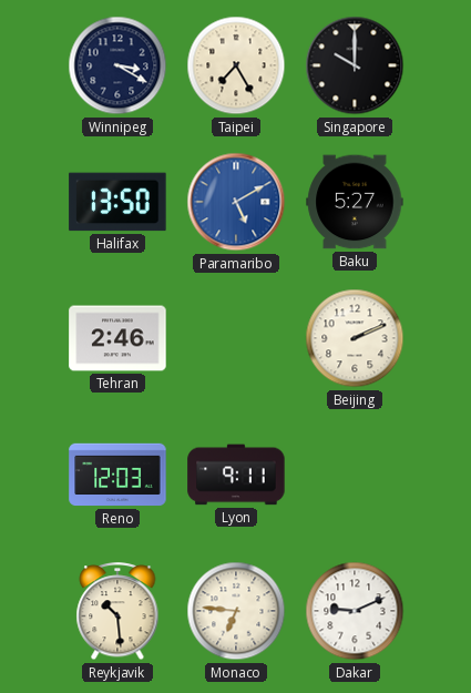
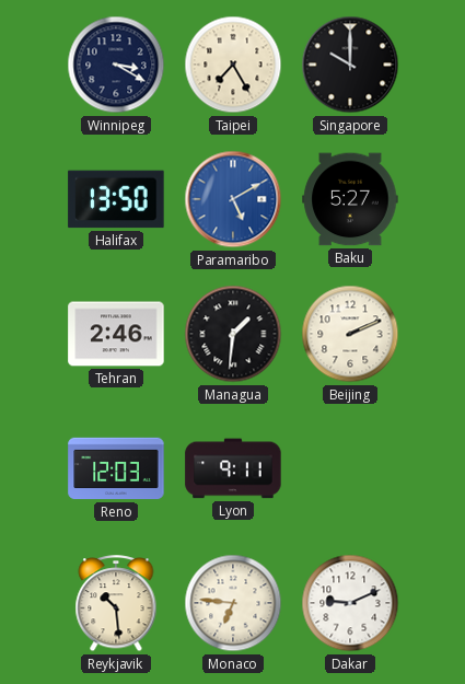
Managua: none -> 1:31 (233, 334)
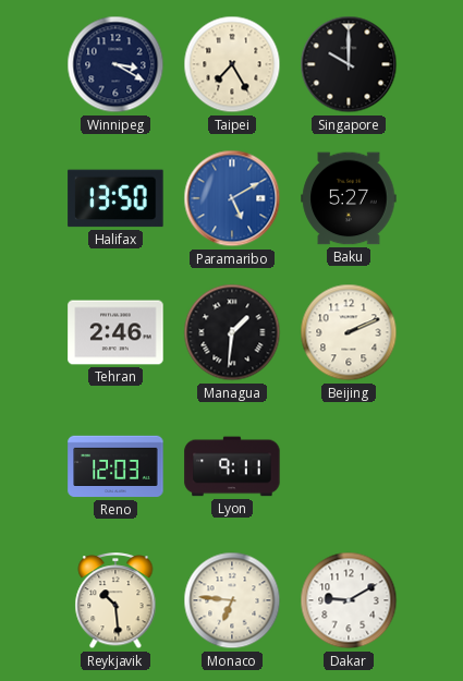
Dakar: 9:11 -> 9:10 (349, 600)
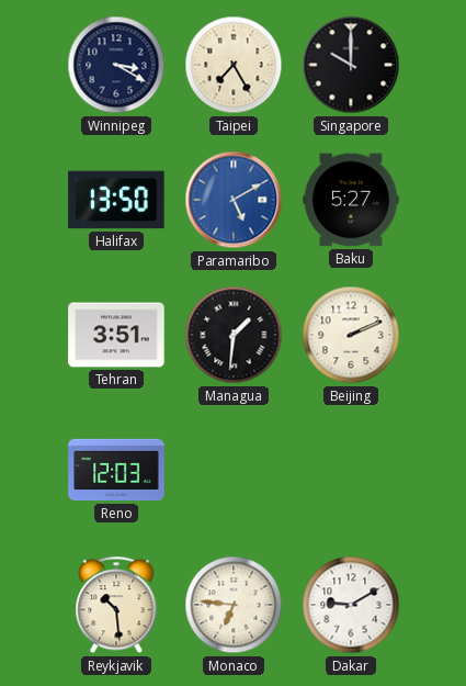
Tehran: 2:46 -> 3:51 (116, 335)
Lyon: 9:11 -> none (232, 466)
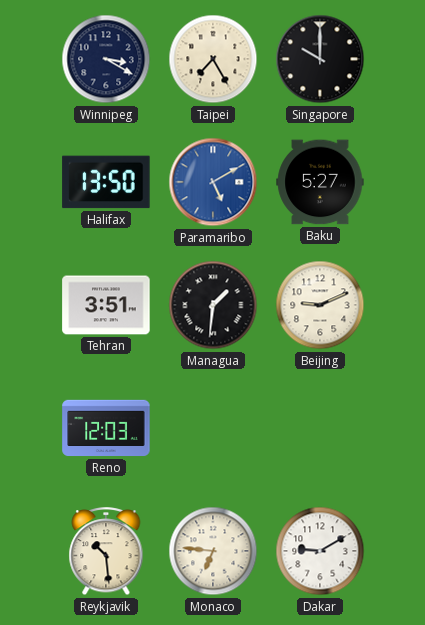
Beijing: 2:11 -> 9:11 (320, 305)
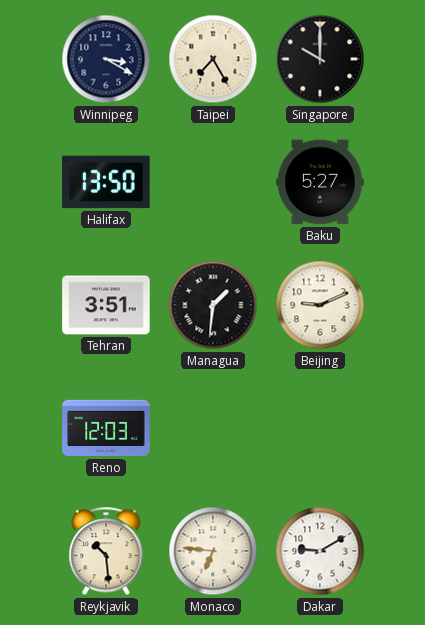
Paramaribo: 5:10 -> none (213, 182)
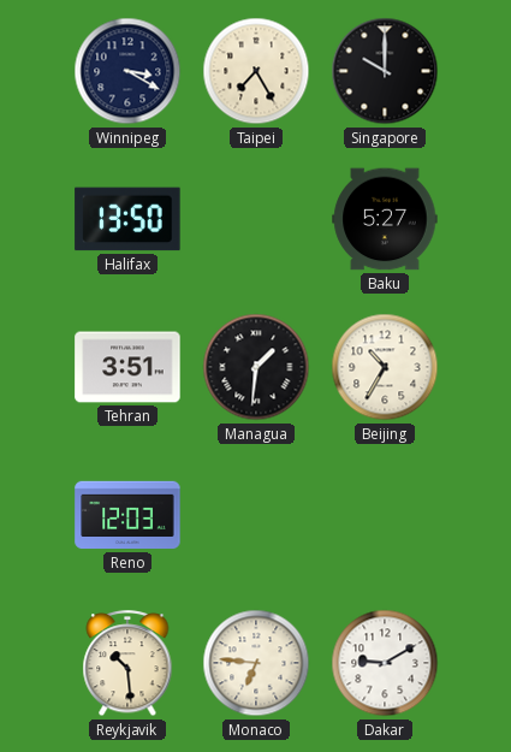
Beijing: 9:11 -> 10:35 (385, 367)
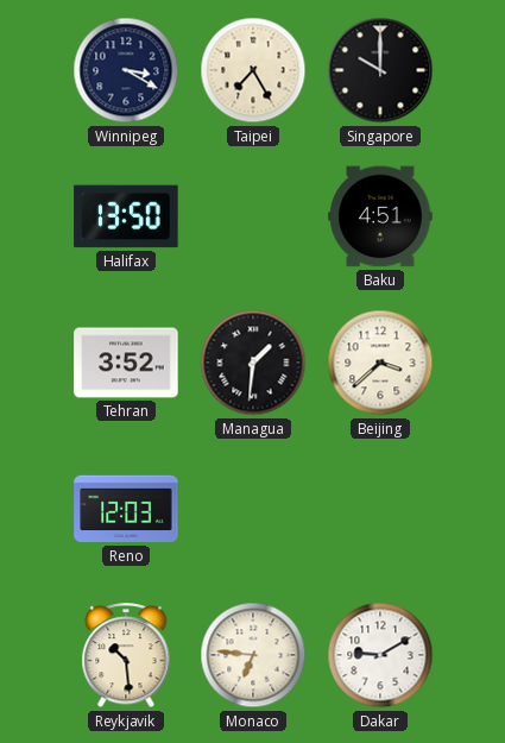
Baku: 5:27 -> 4:51 (380, 216)
Tehran: 3:51 -> 3:52 (126, 363)
Beijing: 10:35 -> 3:38 (380, 363)
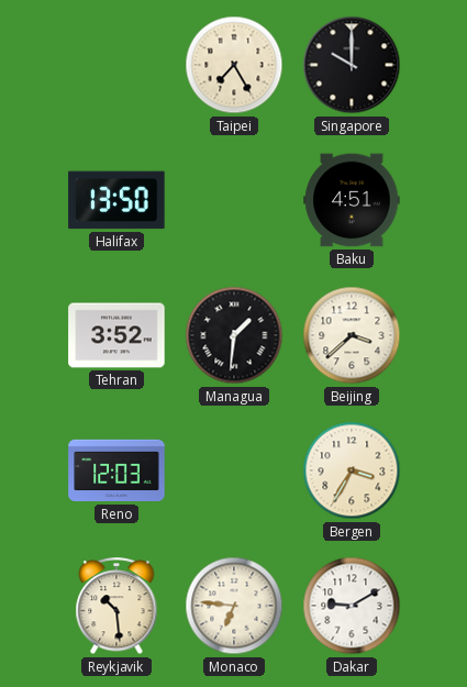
Winnipeg: 3:20 -> none (126, 70)
Bergen: none -> 3:35 (352, 470)
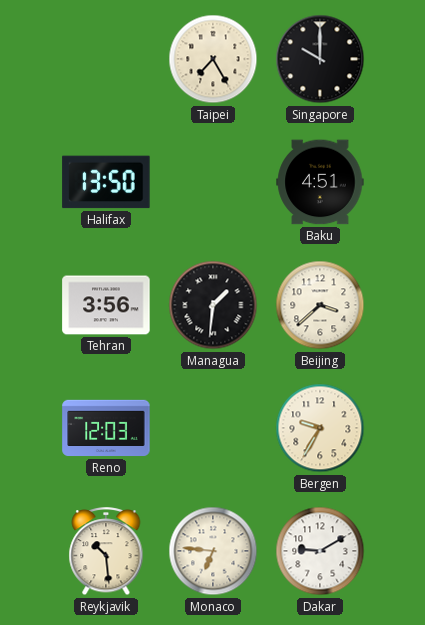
Tehran: 3:52 -> 3:56 (106, 305)
Bergen: 3:35 -> 9:35 (320, 428)
